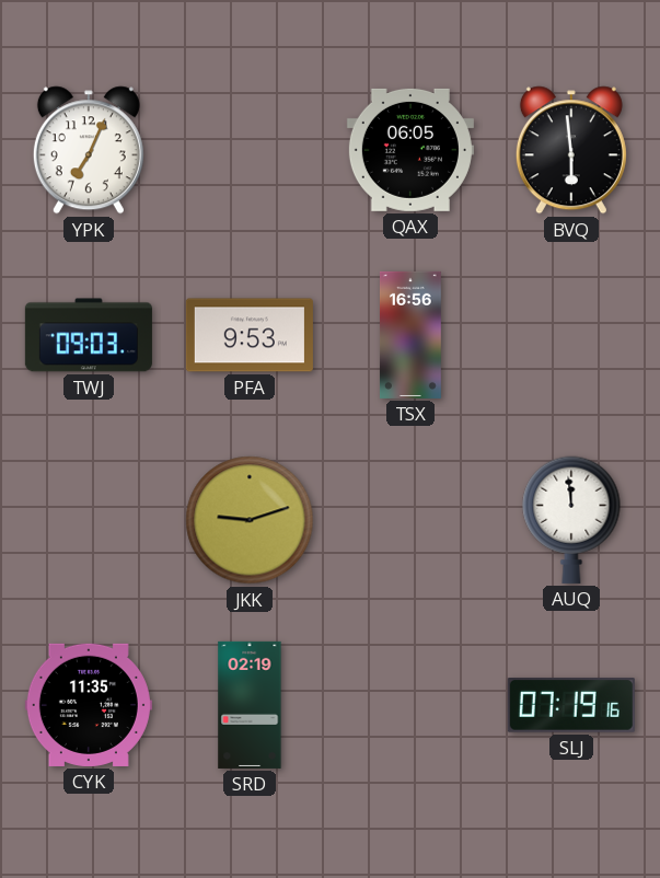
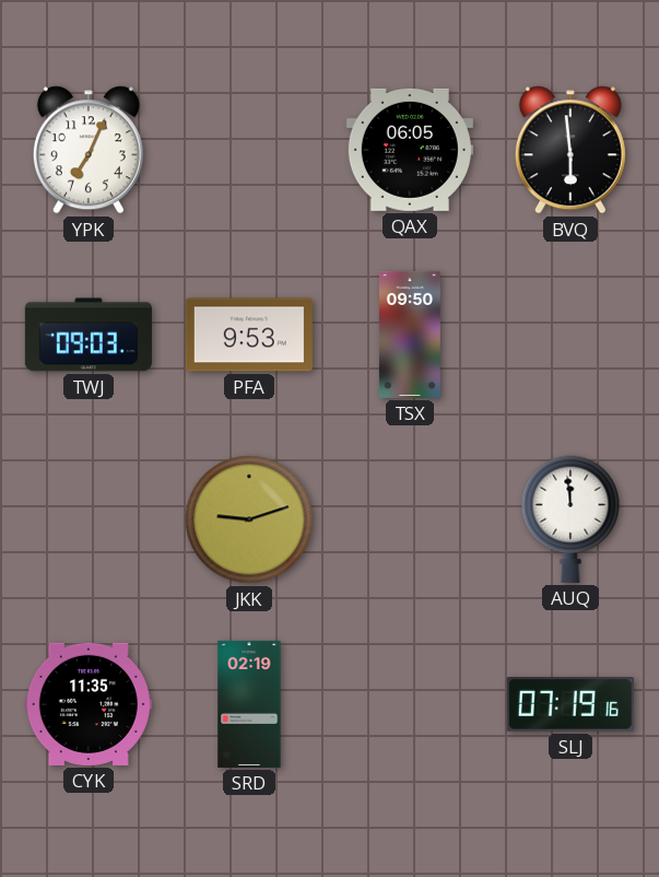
TSX: 16:56 -> 09:50 (410, 335)
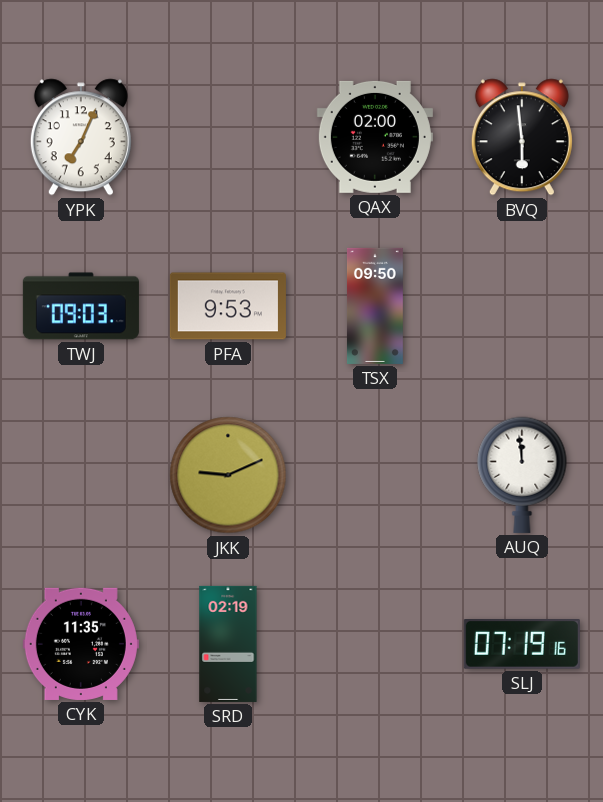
QAX: 06:05 -> 02:00 (375, 137)
JKK: 9:12 -> 9:11 (228, 475)
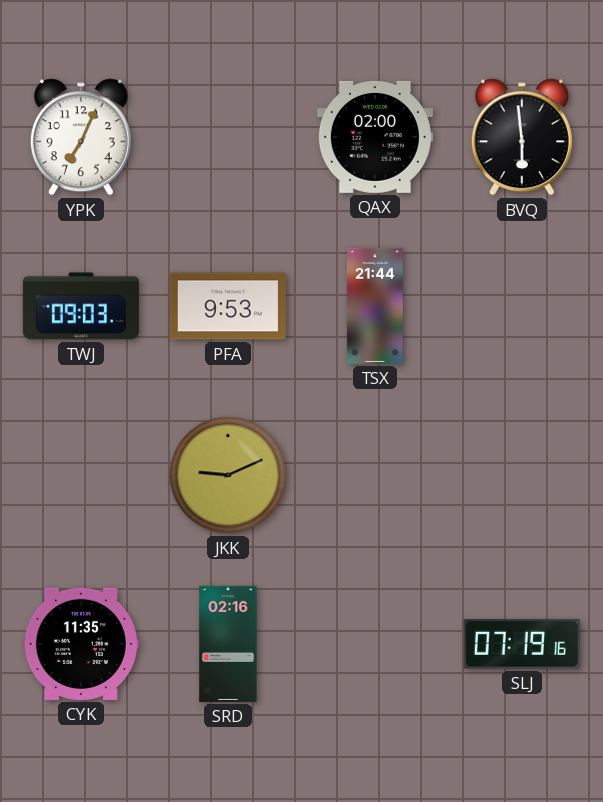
TSX: 09:50 -> 21:44 (375, 306)
AUQ: 11:59 -> none (522, 475)
SRD: 02:19 -> 02:16 (228, 644)
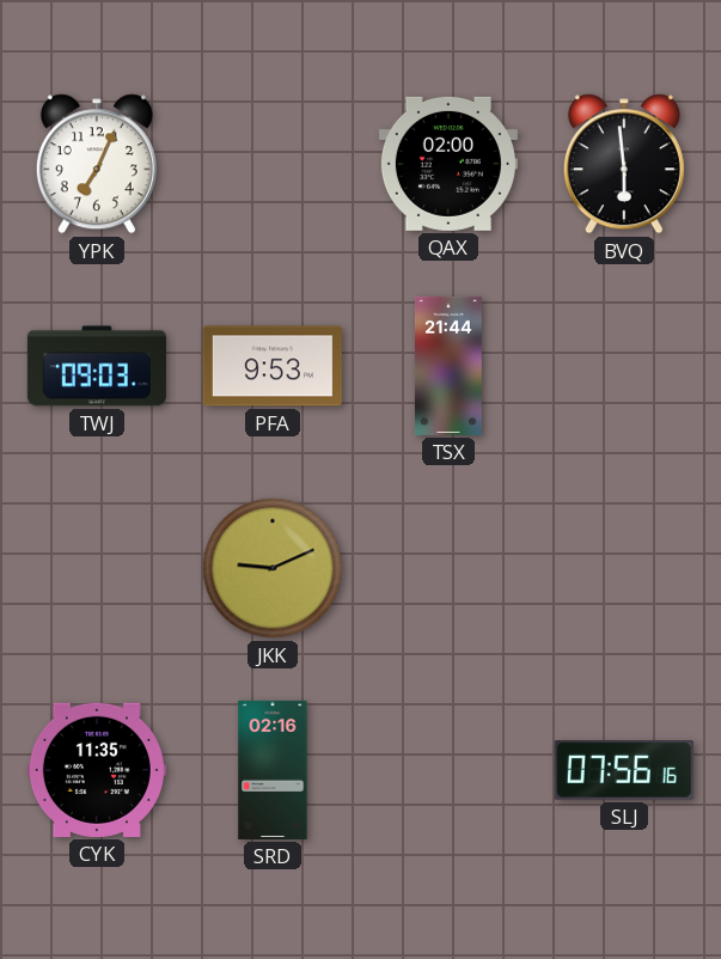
SLJ: 07:19 -> 07:56 (624, 771)
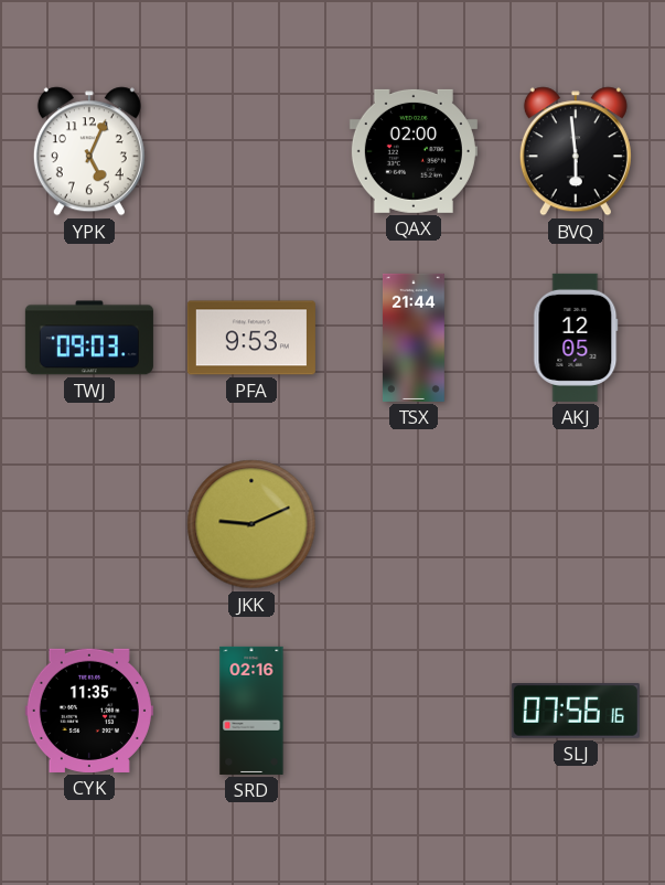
YPK: 7:04 -> 5:04 (89, 151)
AKJ: none -> 12:05 (576, 338)
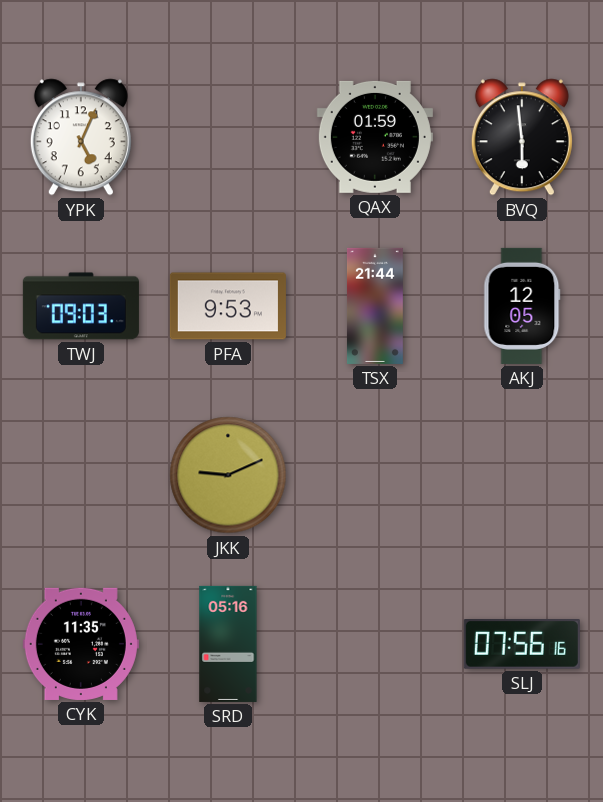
QAX: 02:00 -> 01:59 (375, 137)
SRD: 02:16 -> 05:16 (228, 644)
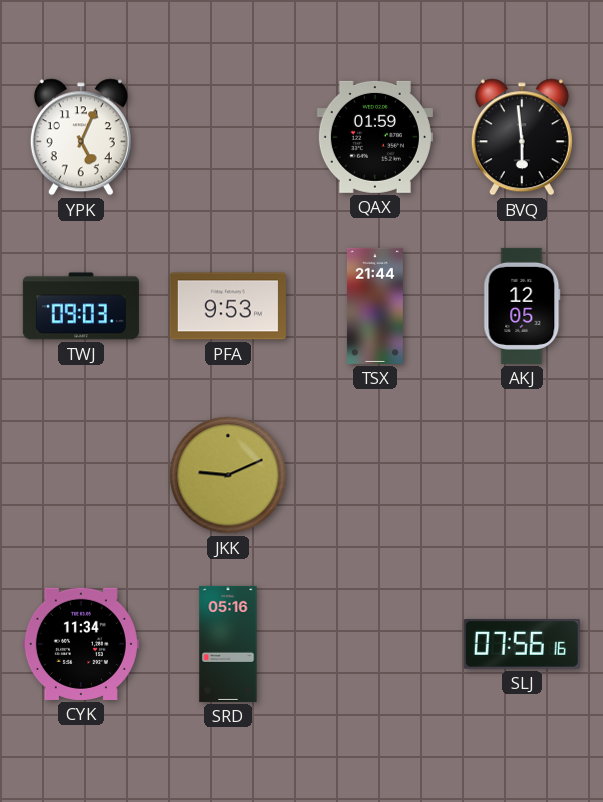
CYK: 11:35 -> 11:34 (81, 644)
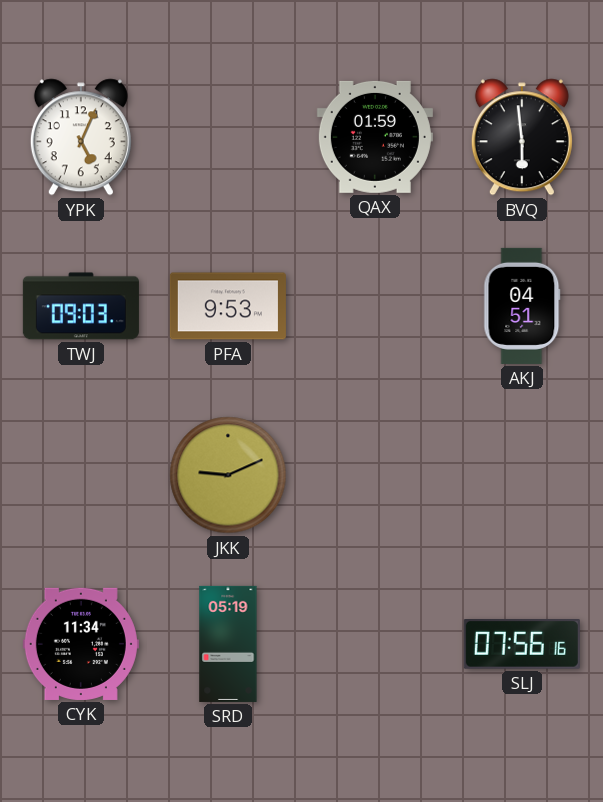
TSX: 21:44 -> none (375, 306)
AKJ: 12:05 -> 04:51 (522, 306)
SRD: 05:16 -> 05:19 (228, 644)
